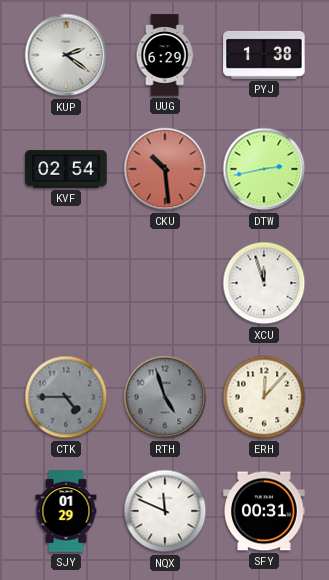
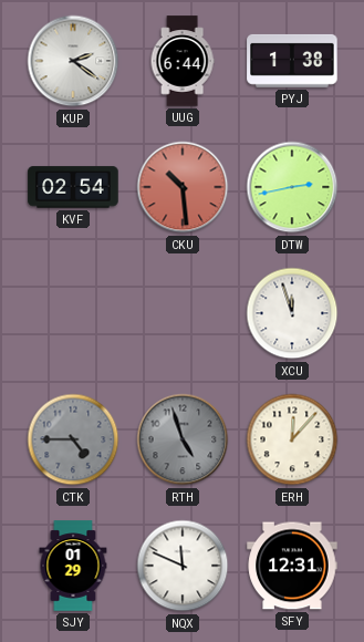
UUG: 6:29 -> 6:44 (183, 61)
SFY: 00:31 -> 12:31 (292, 566)
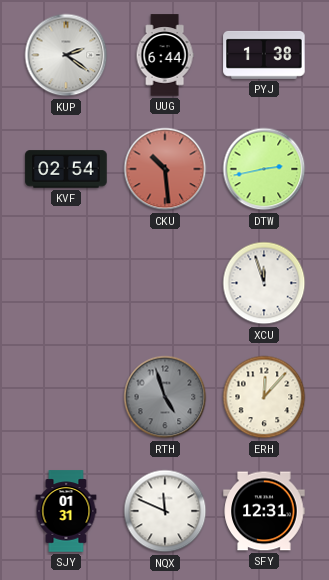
CTK: 4:45 -> none (73, 439)
SJY: 01:29 -> 01:31 (66, 511)
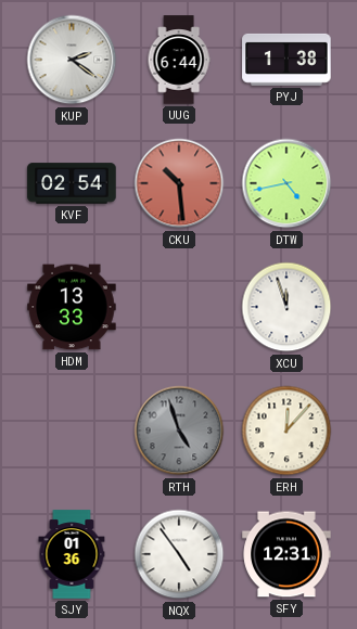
DTW: 2:43 -> 4:43 (286, 183)
HDM: none -> 13:33 (72, 307)
SJY: 01:31 -> 01:36 (72, 554)
NQX: 11:49 -> 4:54 (179, 554)
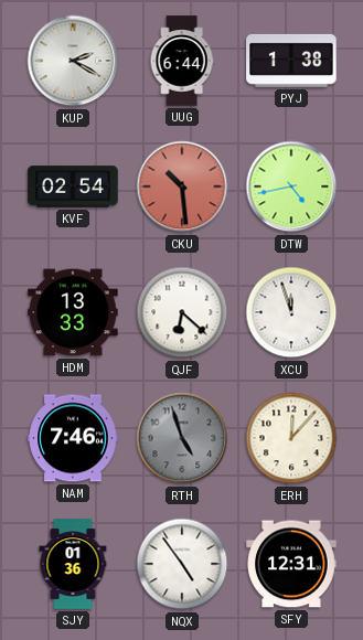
KUP: 2:21 -> 2:20 (73, 61)
QJF: none -> 6:22 (182, 312)
NAM: none -> 7:46 (73, 438)
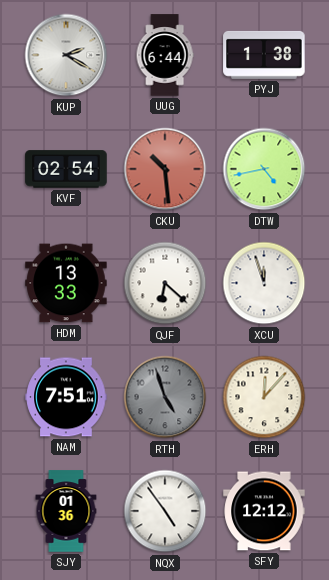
NAM: 7:46 -> 7:51 (66, 397)
SFY: 12:31 -> 12:12 (264, 511)
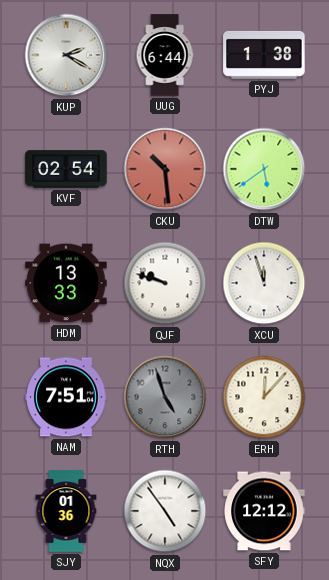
DTW: 4:43 -> 5:39 (264, 169)
QJF: 6:22 -> 9:48 (165, 283)
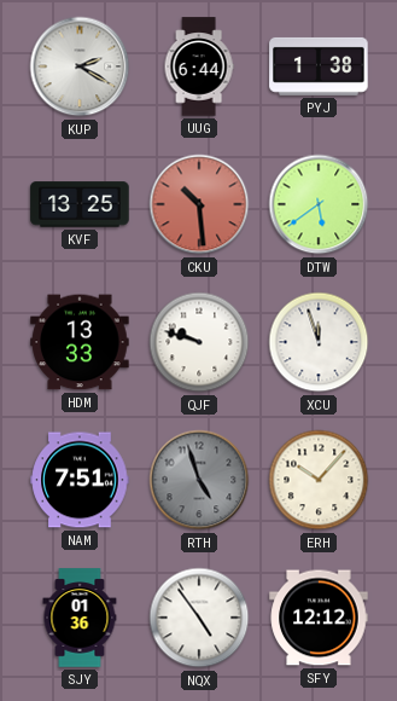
KVF: 02:54 -> 13:25 (80, 204)
ERH: 12:07 -> 10:07 (319, 480)
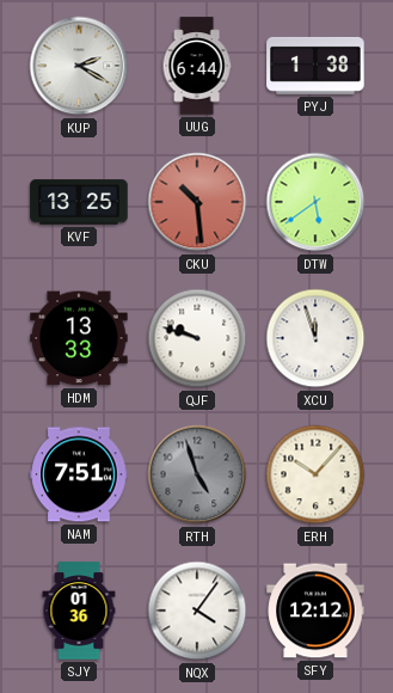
NQX: 4:54 -> 4:06 (197, 611)
